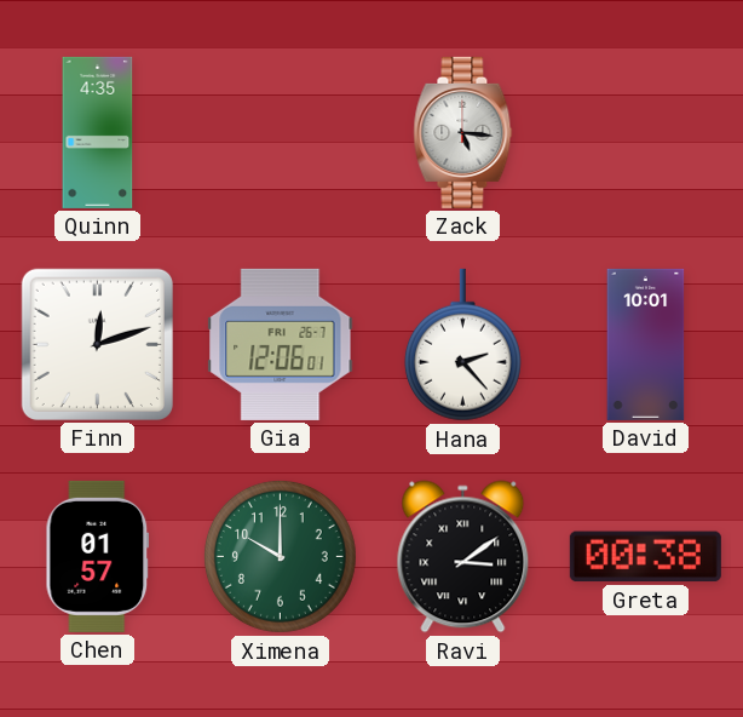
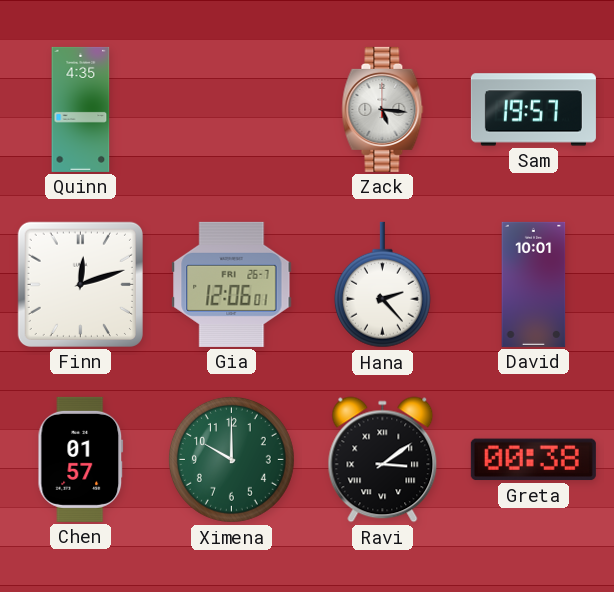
Sam: none -> 19:57 (533, 110)
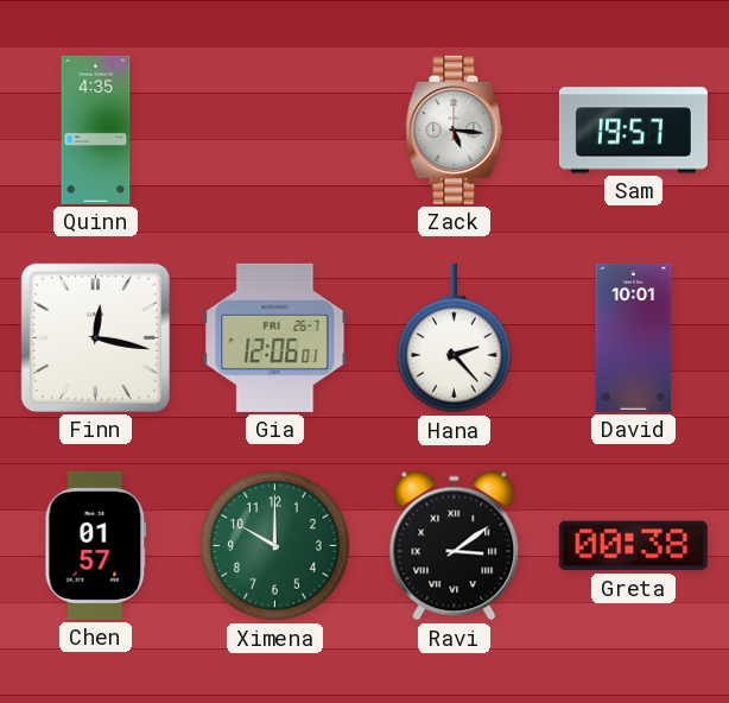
Finn: 12:12 -> 12:17 (95, 337)
